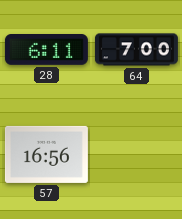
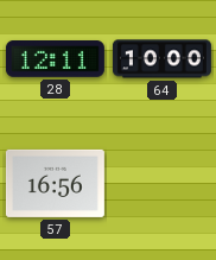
28: 6:11 -> 12:11 (55, 59)
64: 7:00 -> 10:00 (161, 59)
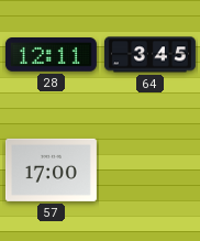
64: 10:00 -> 3:45 (149, 55)
57: 16:56 -> 17:00 (51, 169)
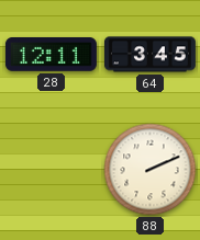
57: 17:00 -> none (51, 169)
88: none -> 2:11 (151, 170)
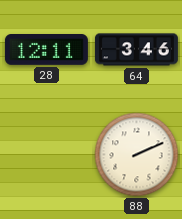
64: 3:45 -> 3:46 (136, 50)
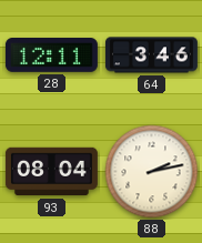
93: none -> 08:04 (51, 172)
88: 2:11 -> 2:13 (152, 172)
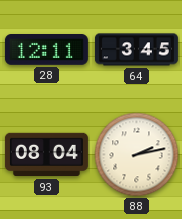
64: 3:46 -> 3:45 (136, 50)
